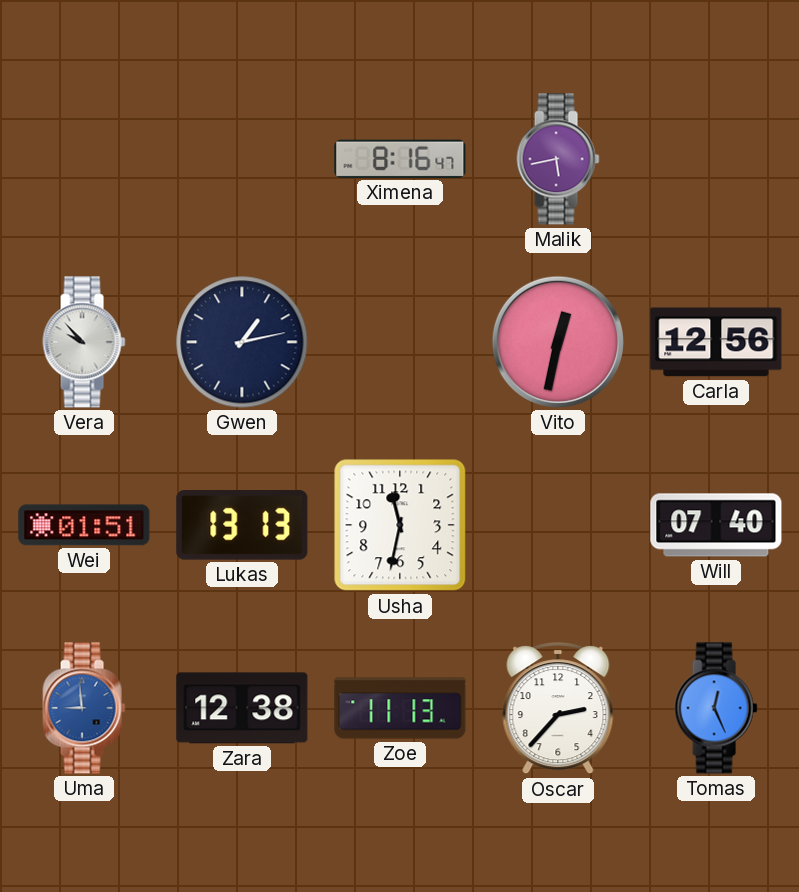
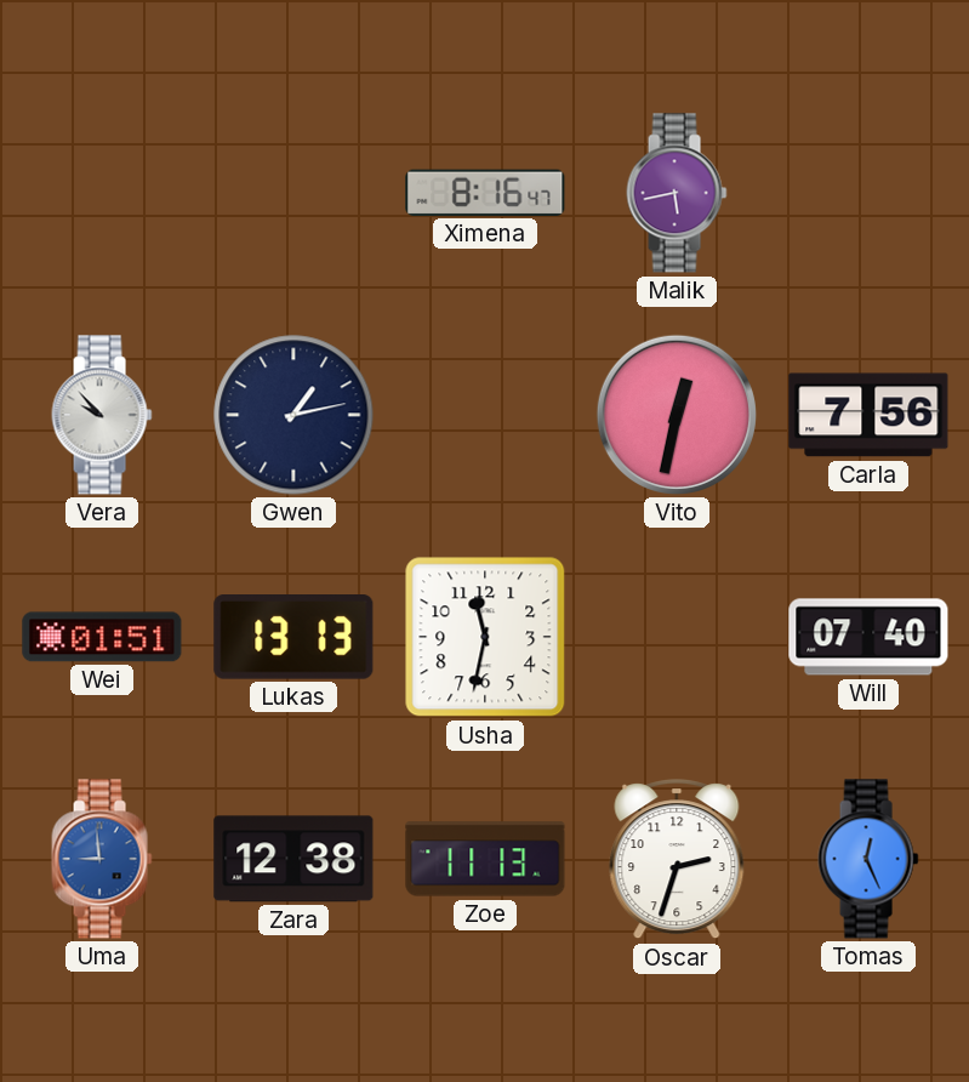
Carla: 12:56 -> 7:56 (868, 415)
Oscar: 2:37 -> 2:33 (677, 860)
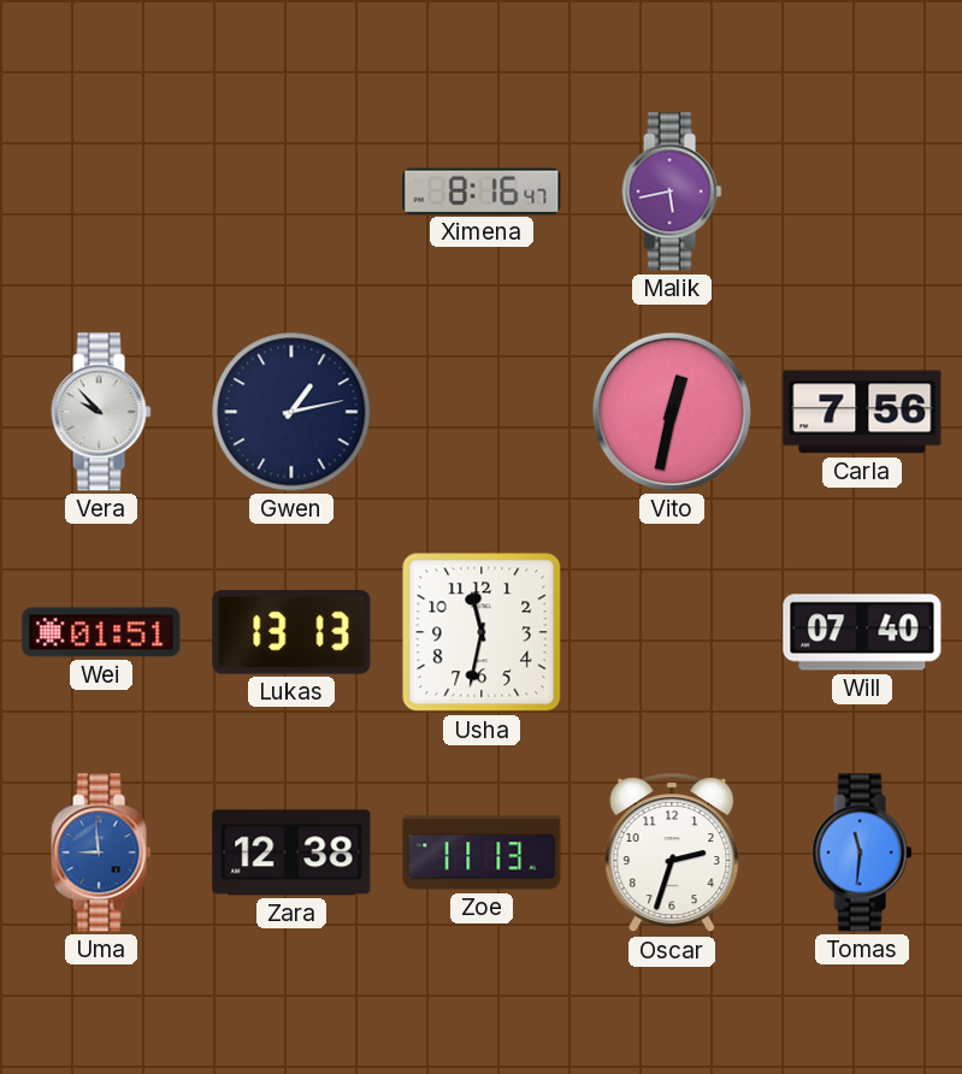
Tomas: 12:26 -> 11:31 (862, 852)
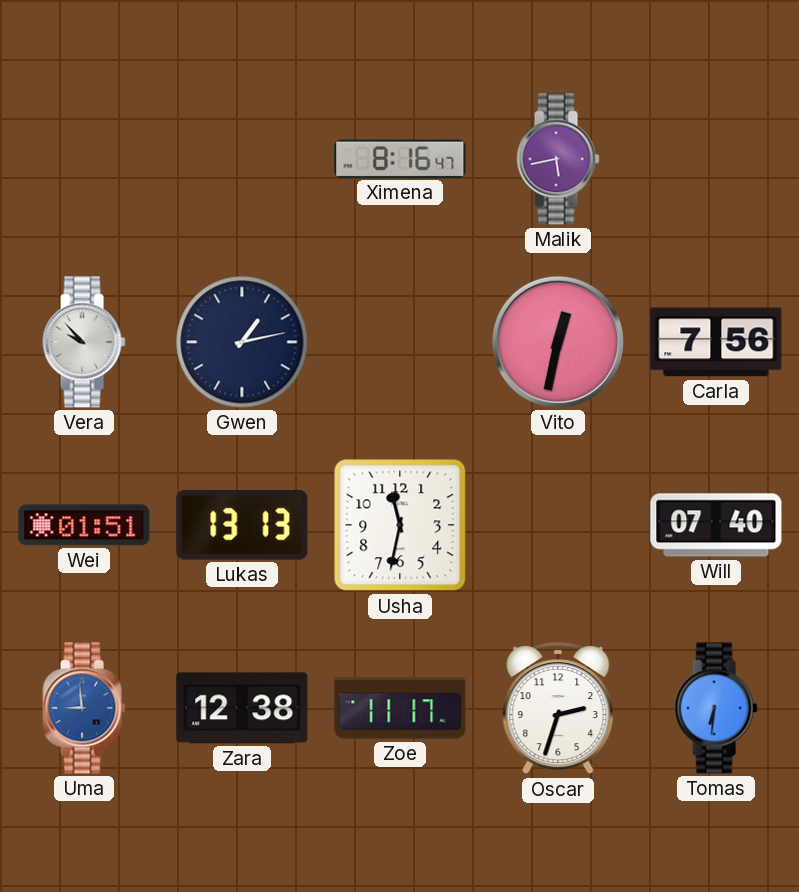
Zoe: 11:13 -> 11:17 (400, 708)
Tomas: 11:31 -> 6:31 (716, 708)
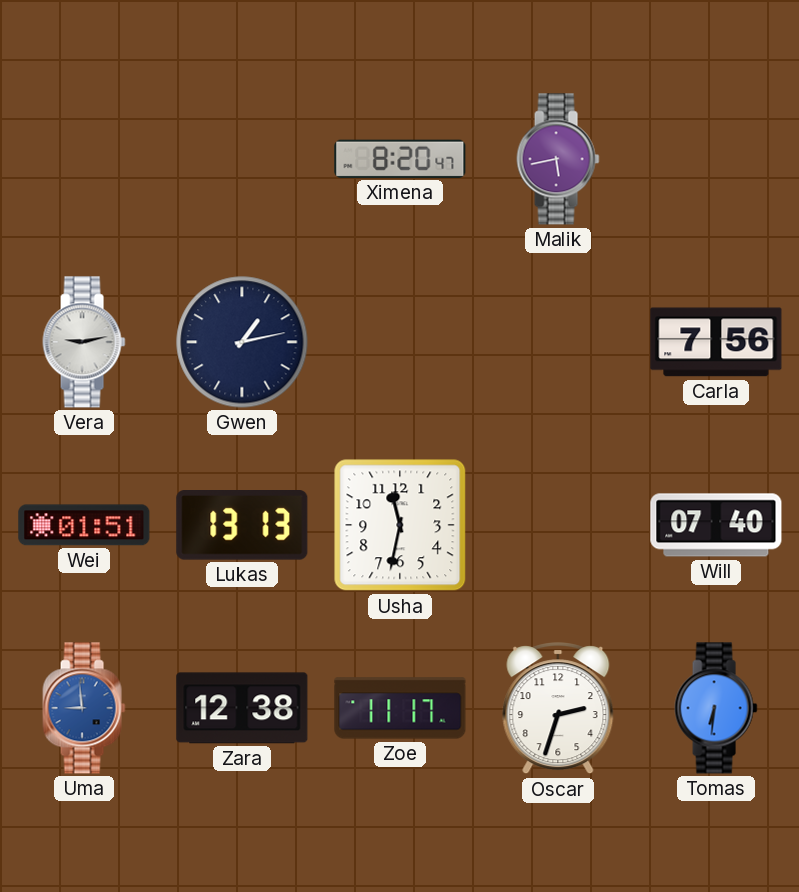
Ximena: 8:16 -> 8:20 (400, 159)
Vera: 9:53 -> 9:13 (84, 342)
Vito: 12:32 -> none (558, 342)
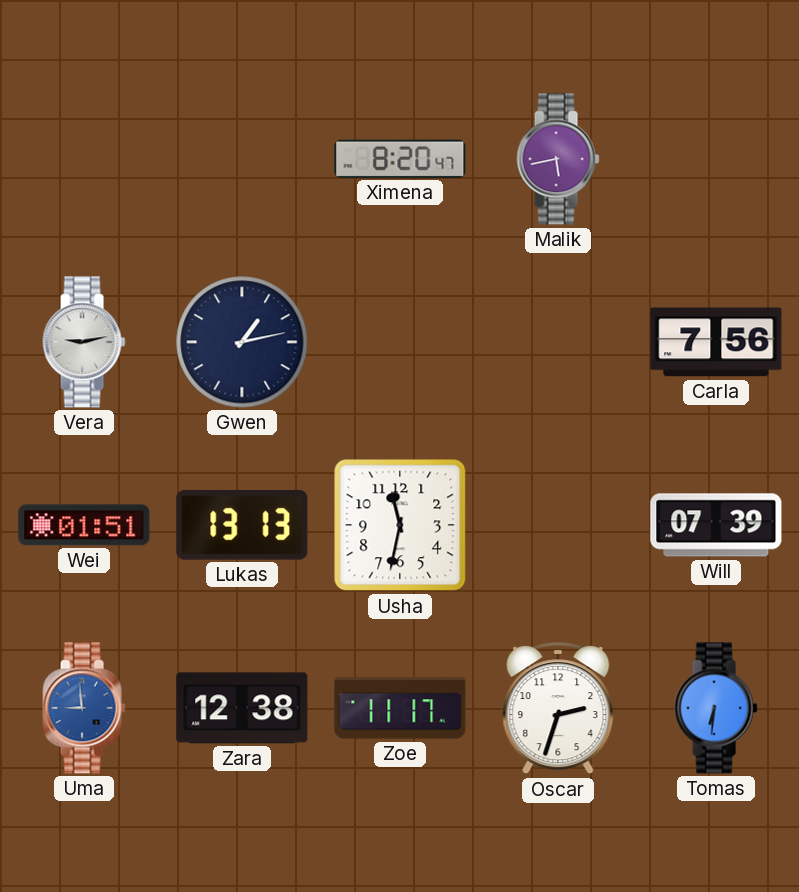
Will: 07:40 -> 07:39 (716, 525)
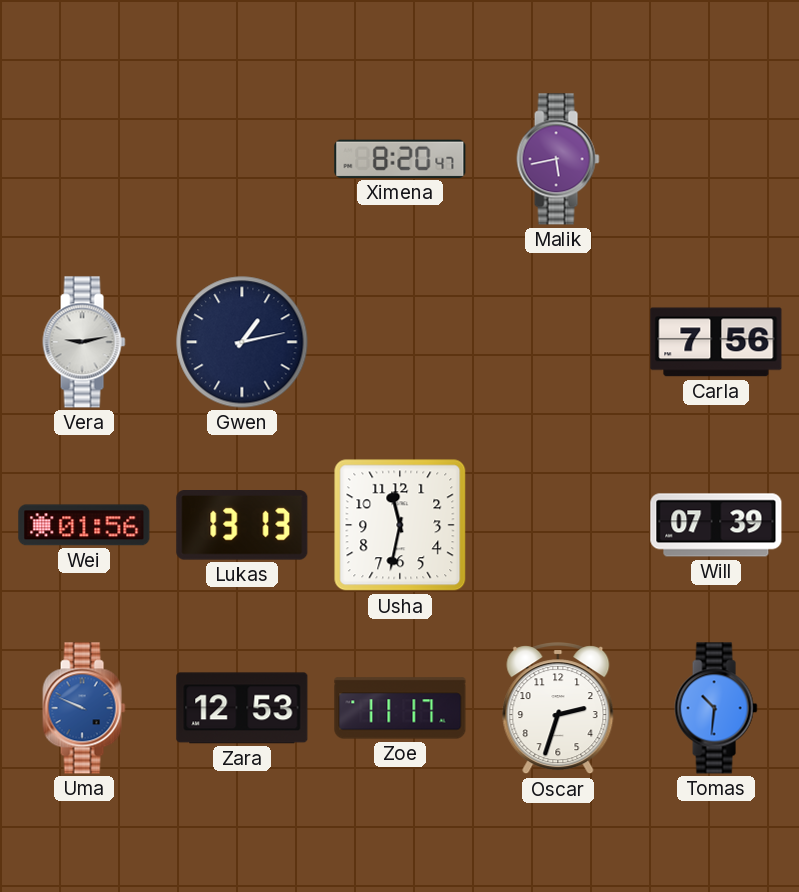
Wei: 01:51 -> 01:56 (84, 525)
Uma: 8:59 -> 9:49 (84, 708)
Zara: 12:38 -> 12:53 (242, 708)
Tomas: 6:31 -> 10:31 (716, 708)
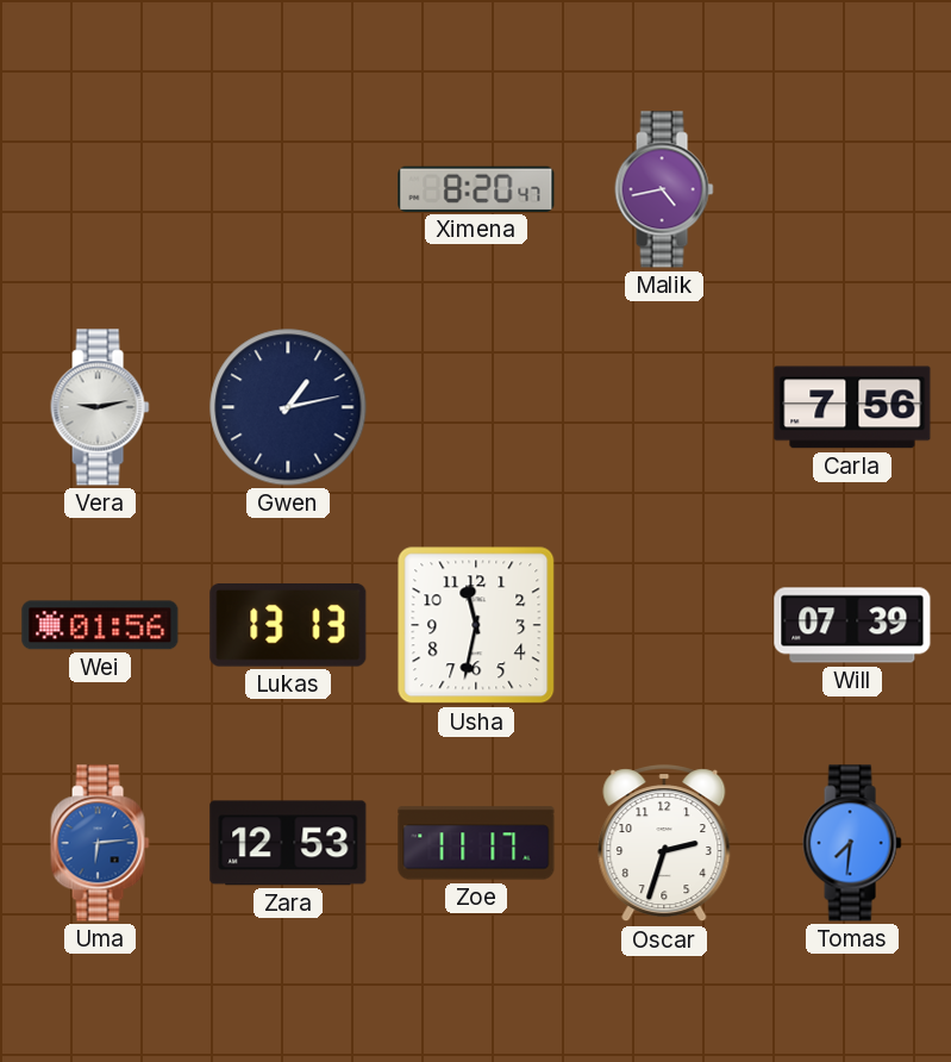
Malik: 5:43 -> 4:43 (664, 189)
Uma: 9:49 -> 6:14 (100, 843)
Tomas: 10:31 -> 7:31 (852, 843)
